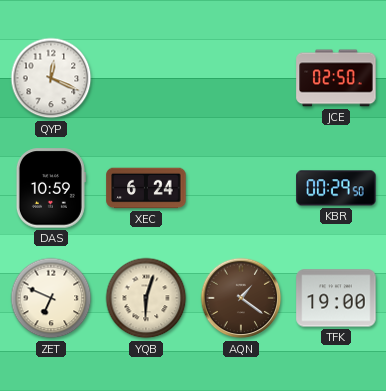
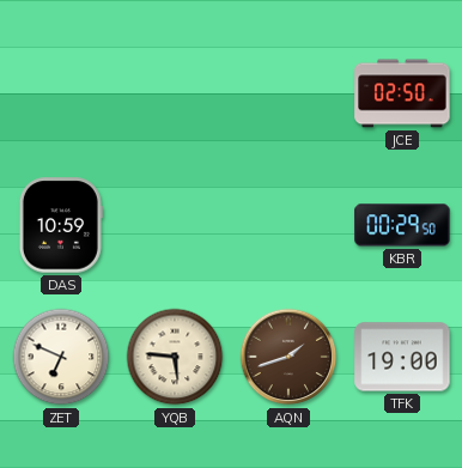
QYP: 12:19 -> none (51, 78)
XEC: 6:24 -> none (146, 188)
YQB: 6:03 -> 5:46 (175, 357)
AQN: 1:21 -> 1:42 (288, 357)
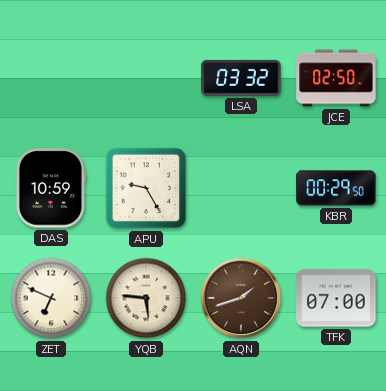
LSA: none -> 03:32 (241, 78)
APU: none -> 9:25 (146, 188)
TFK: 19:00 -> 07:00 (336, 298)
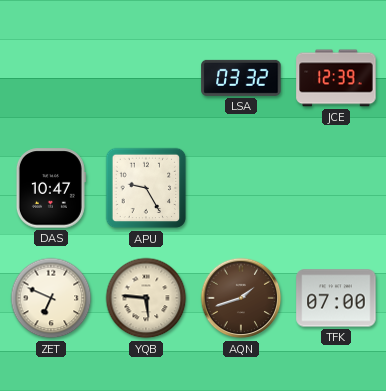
JCE: 02:50 -> 12:39 (336, 78)
DAS: 10:59 -> 10:47 (51, 188)
KBR: 00:29 -> none (336, 188)
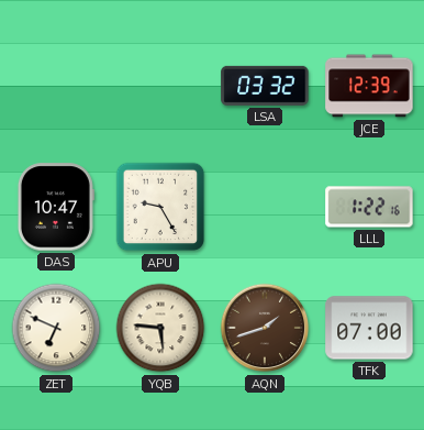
LLL: none -> 1:22 (369, 207)
